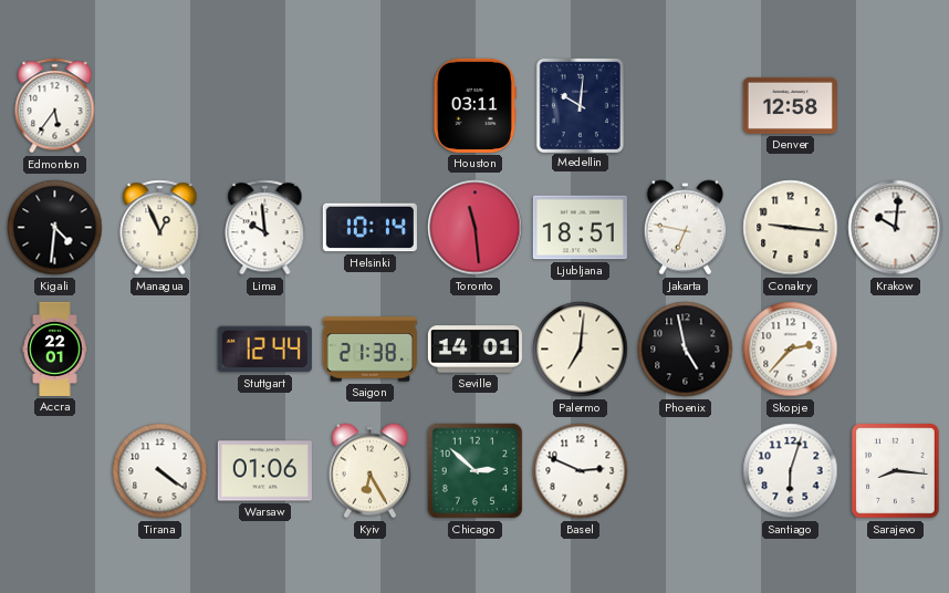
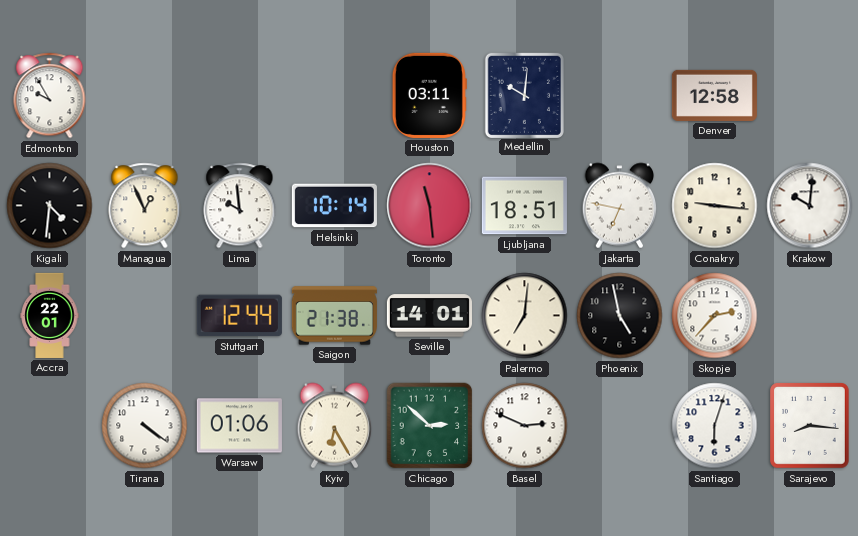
Edmonton: 5:36 -> 9:55 (50, 96)
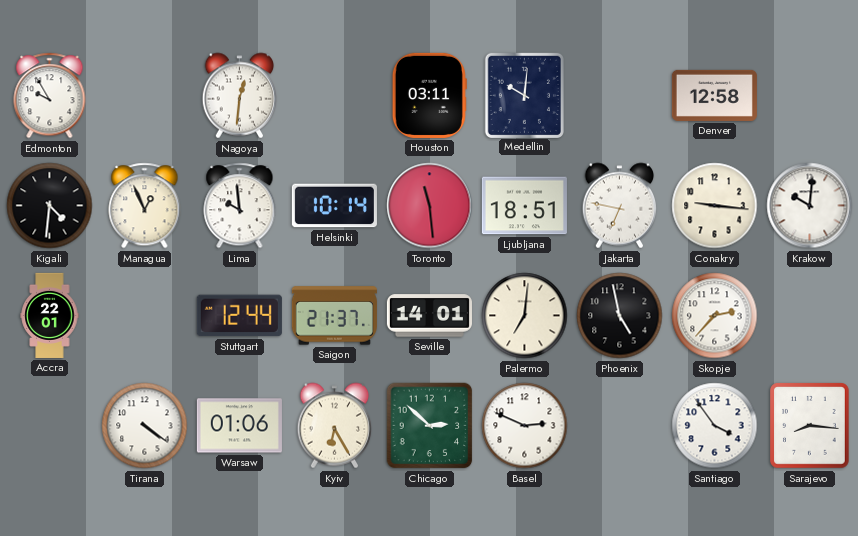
Nagoya: none -> 12:31 (240, 96)
Saigon: 21:38 -> 21:37 (334, 316)
Santiago: 6:03 -> 3:54 (715, 426)
